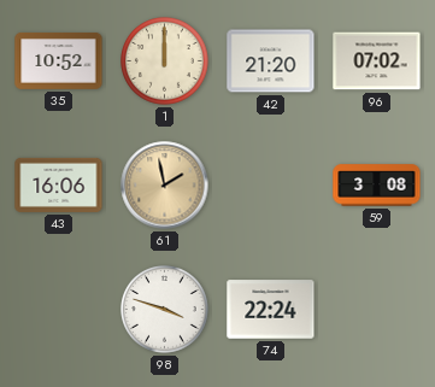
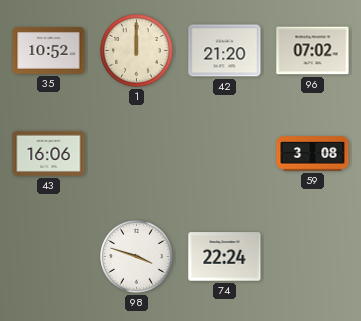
61: 1:58 -> none (165, 186)
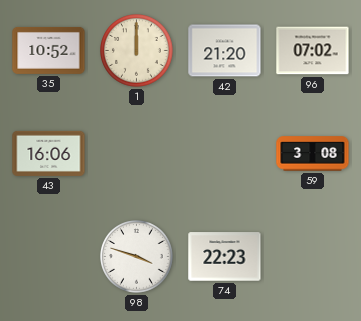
74: 22:24 -> 22:23 (225, 257)
